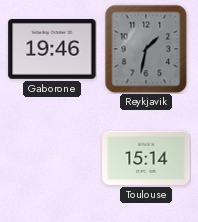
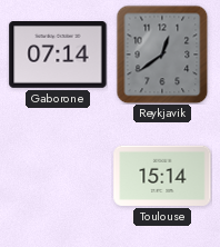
Gaborone: 19:46 -> 07:14 (58, 56)
Reykjavik: 1:32 -> 12:39 (162, 55)
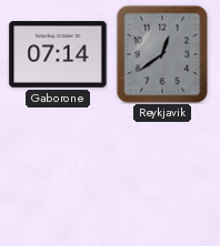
Toulouse: 15:14 -> none (162, 176)
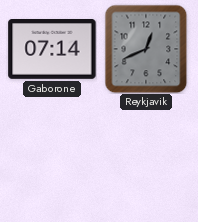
Reykjavik: 12:39 -> 12:41 (146, 49)
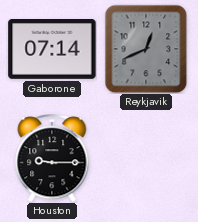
Houston: none -> 9:15 (52, 158)
